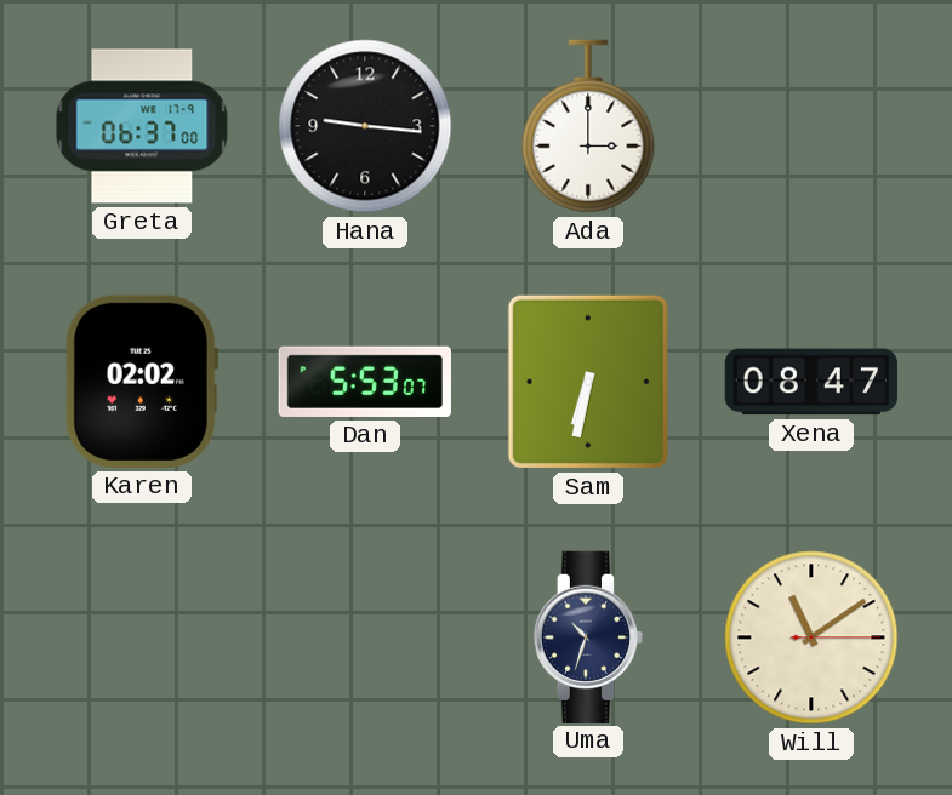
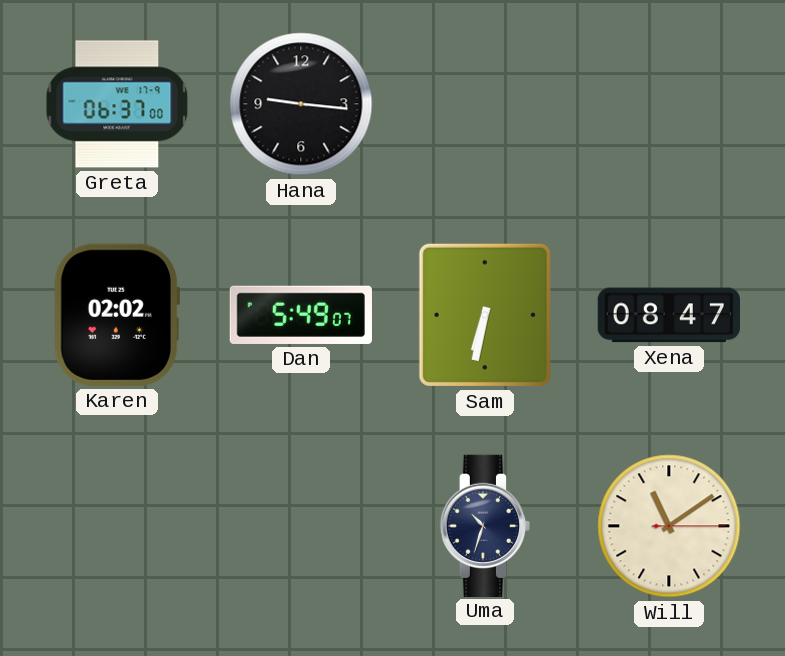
Ada: 3:00 -> none (588, 126)
Dan: 5:53 -> 5:49 (301, 315)
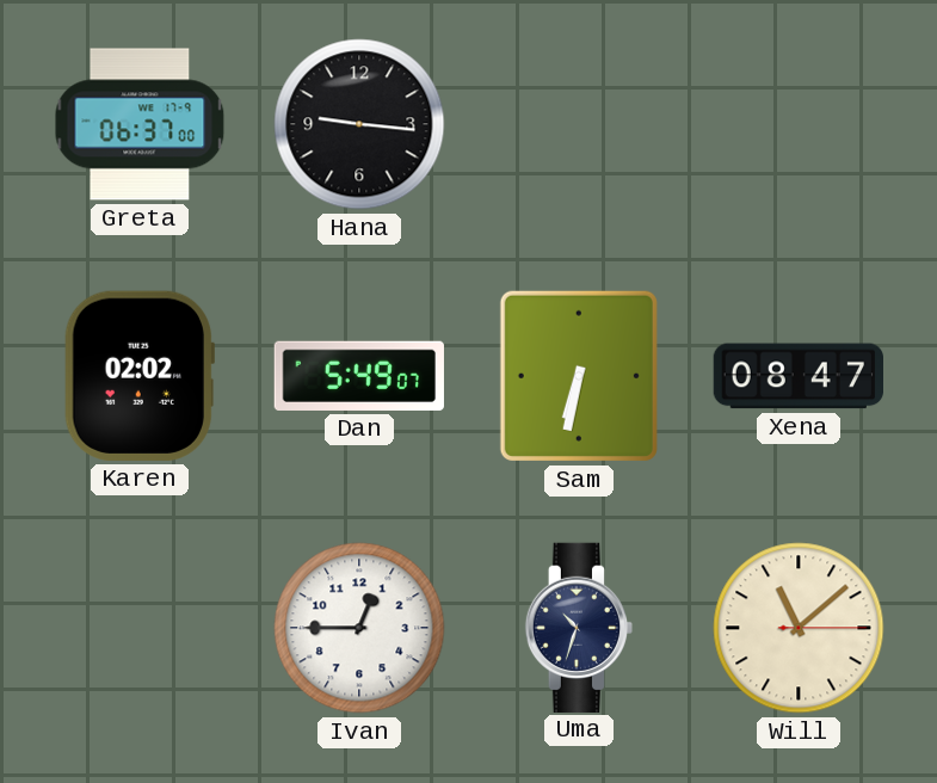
Ivan: none -> 12:45 (359, 628)
Will: 11:09 -> 11:08 (799, 628)
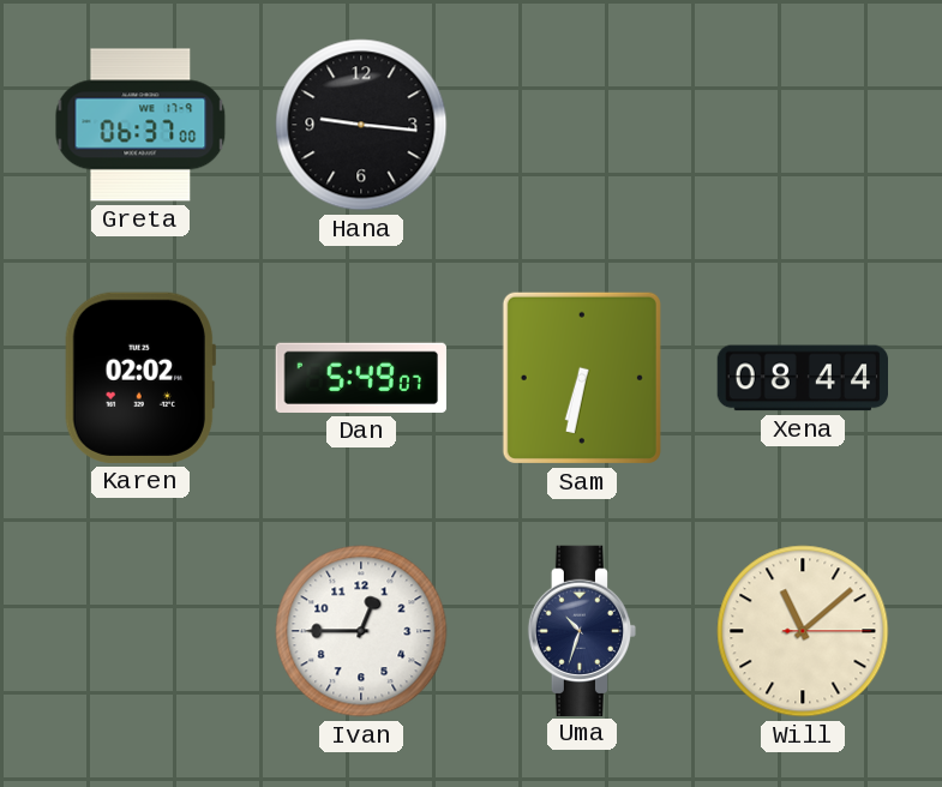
Xena: 08:47 -> 08:44 (802, 378)
